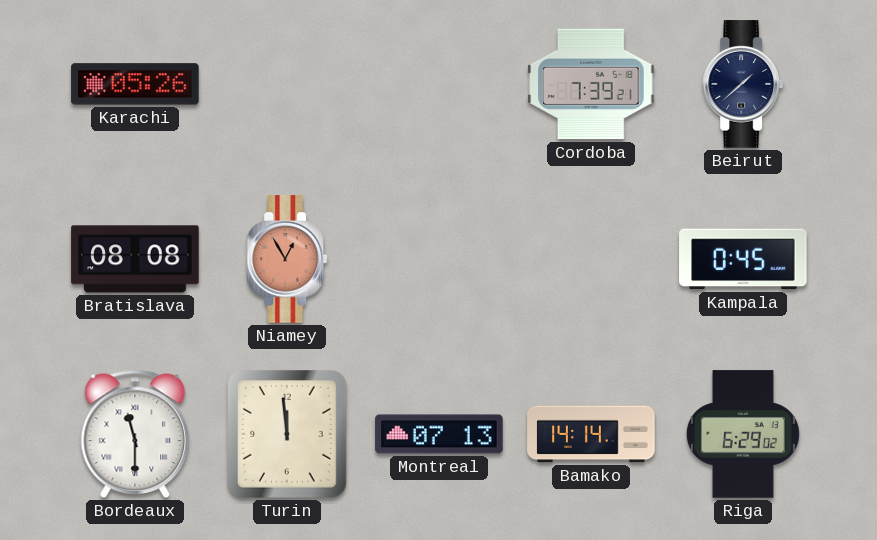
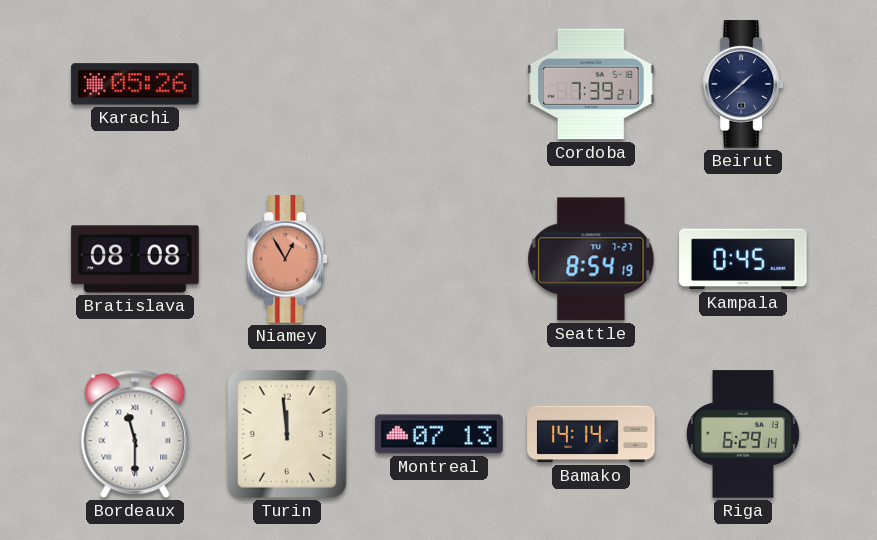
Seattle: none -> 8:54 (591, 259)
Riga: 6:29:02 -> 6:29:14 (743, 434)
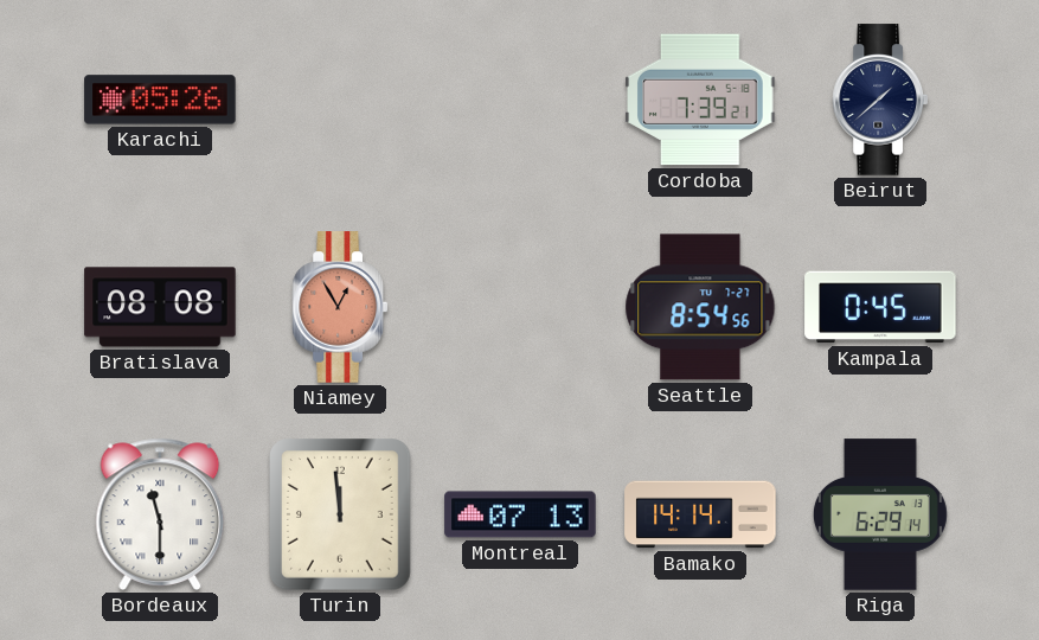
Seattle: 8:54:19 -> 8:54:56 (700, 307)
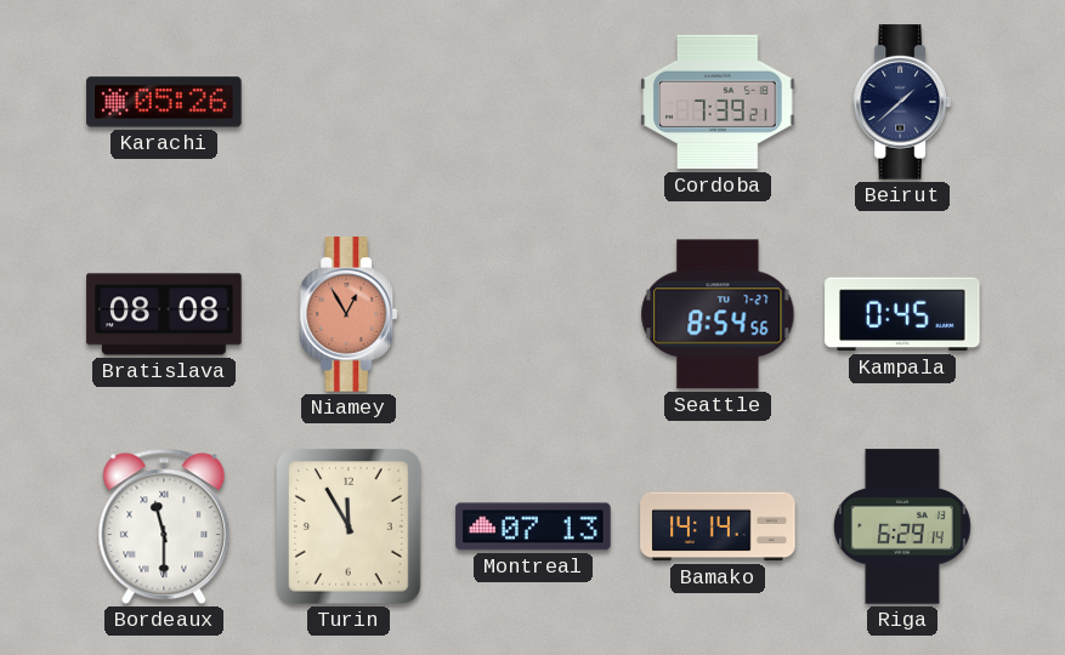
Turin: 11:59 -> 11:55 (349, 526)
